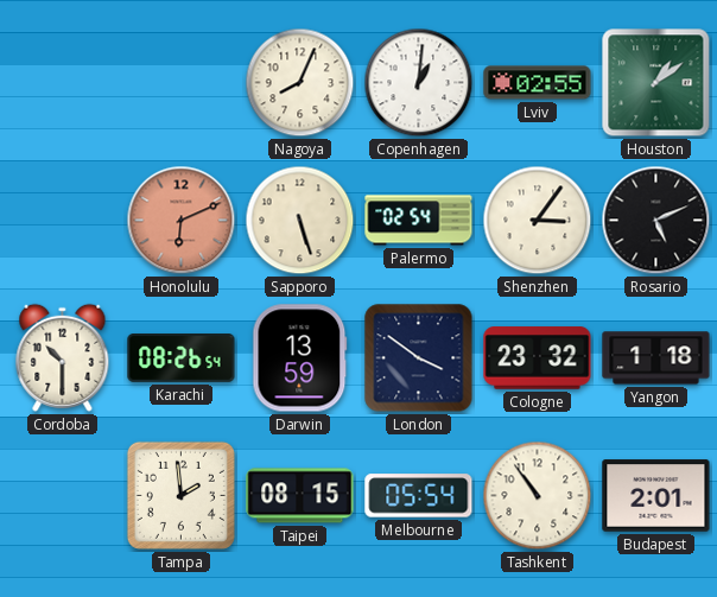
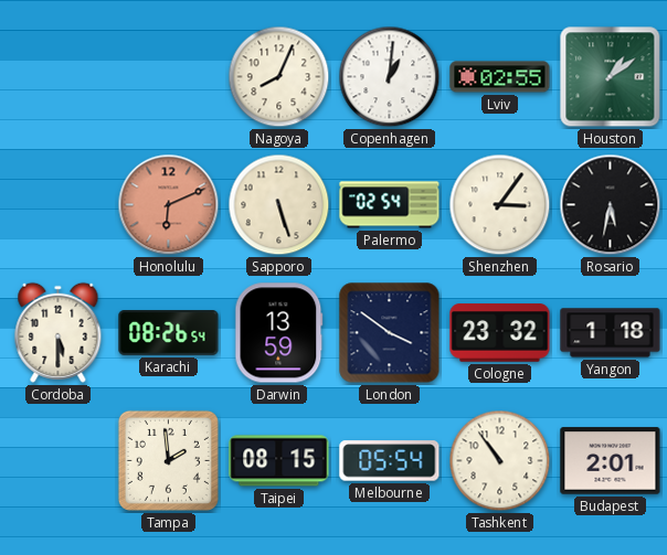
Rosario: 5:11 -> 5:32 (611, 205)
Cordoba: 10:30 -> 5:30 (59, 332)
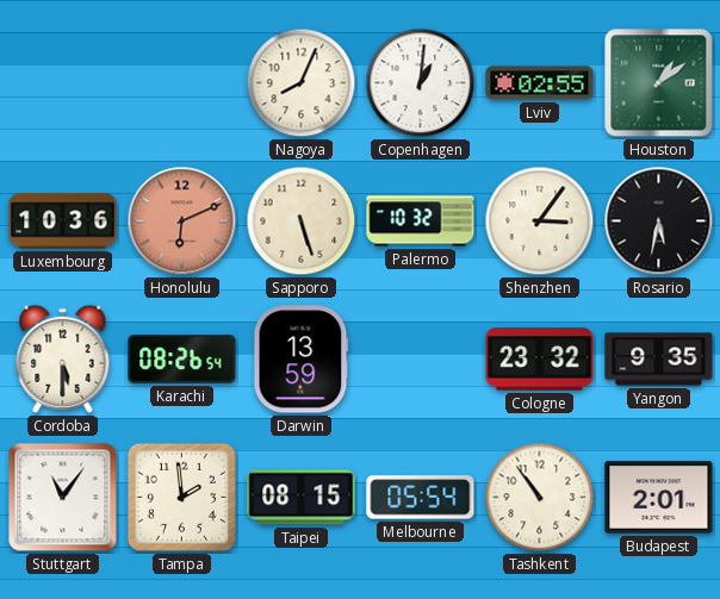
Luxembourg: none -> 10:36 (63, 221)
Palermo: 02:54 -> 10:32 (421, 221)
London: 3:51 -> none (390, 333)
Yangon: 1:18 -> 9:35 (659, 360)
Stuttgart: none -> 11:06 (63, 498)
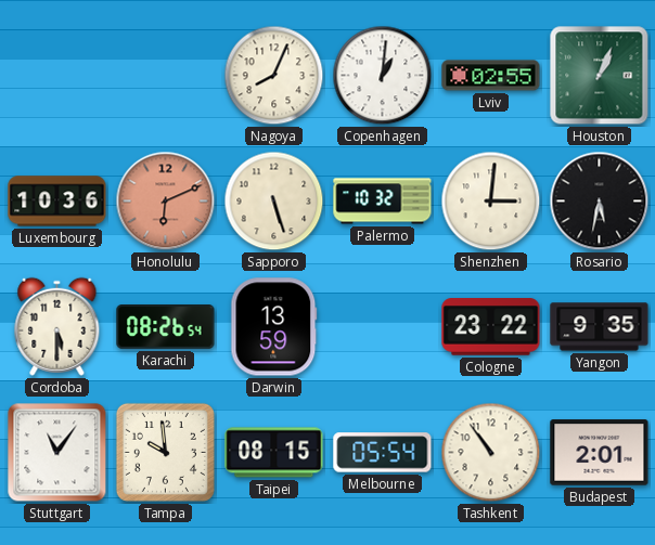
Houston: 1:09 -> 1:04 (600, 76)
Shenzhen: 3:06 -> 3:01 (491, 202)
Cologne: 23:32 -> 23:22 (491, 327)
Tampa: 1:59 -> 9:59 (165, 452)
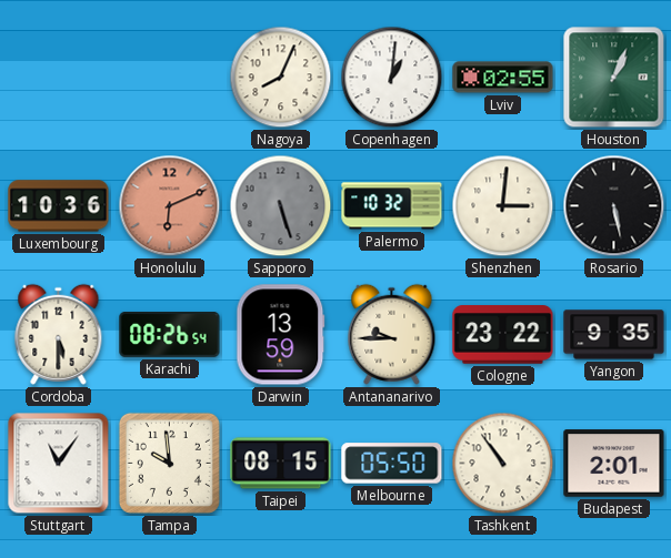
Sapporo dial: cream -> grey (281, 206)
Rosario: 5:32 -> 5:28 (614, 206)
Antananarivo: none -> 9:45 (392, 334)
Melbourne: 05:54 -> 05:50 (392, 464)
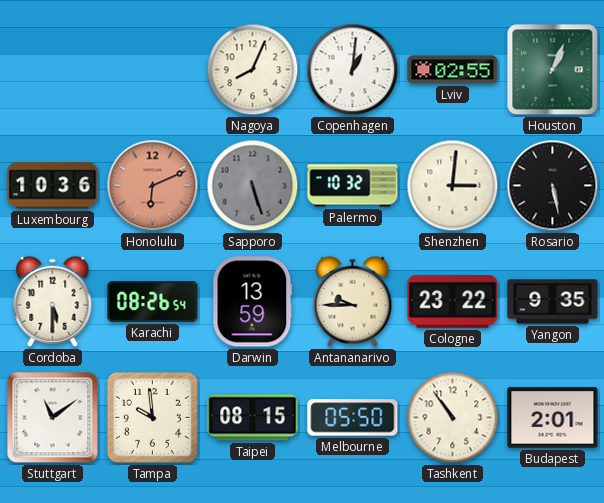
Stuttgart: 11:06 -> 11:09 (53, 418)
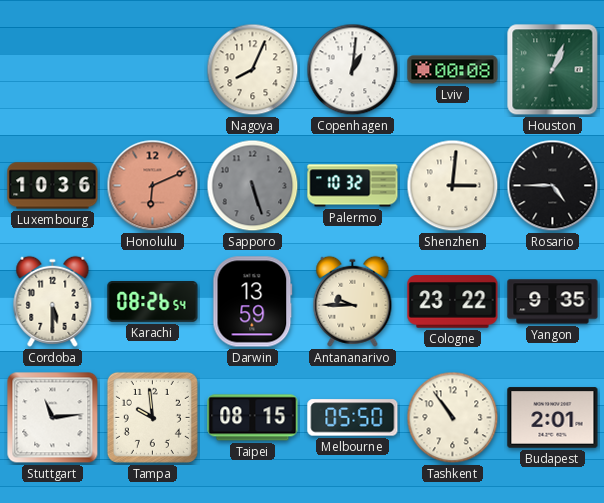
Lviv: 02:55 -> 00:08 (453, 70)
Rosario: 5:28 -> 4:45 (553, 186)
Stuttgart: 11:09 -> 11:14 (53, 418)
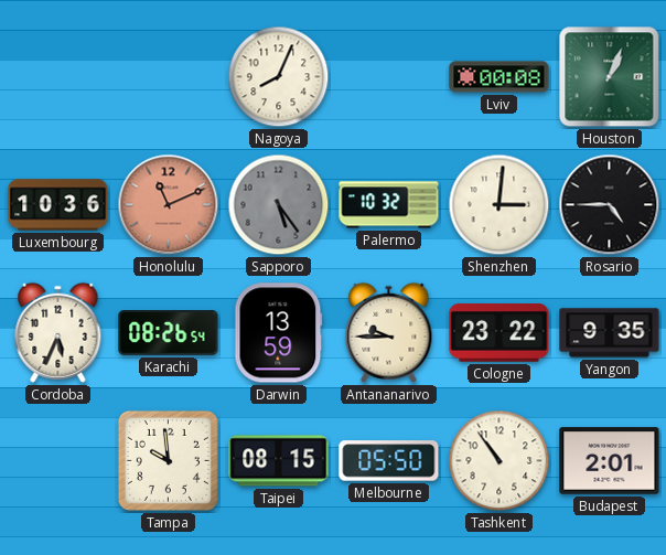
Copenhagen: 1:01 -> none (353, 70)
Honolulu: 6:11 -> 11:11 (169, 205)
Sapporo: 5:27 -> 5:24 (279, 205)
Cordoba: 5:30 -> 5:34 (58, 332)
Stuttgart: 11:14 -> none (53, 418)
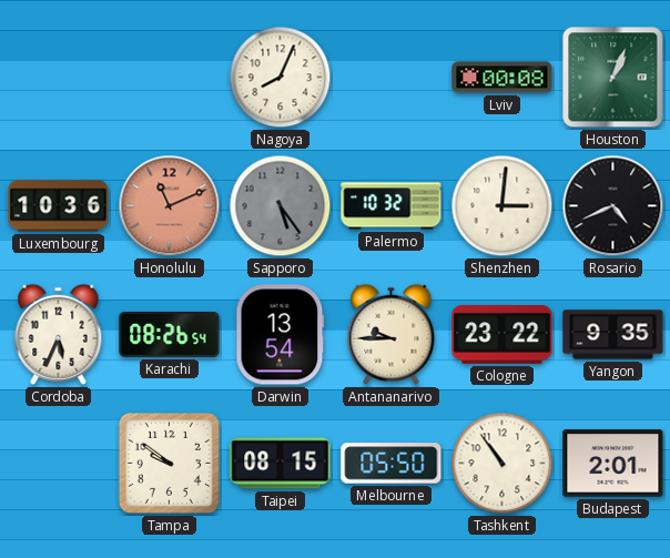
Rosario: 4:45 -> 4:41 (613, 206)
Darwin: 13:59 -> 13:54 (281, 335)
Tampa: 9:59 -> 9:51 (169, 463)
